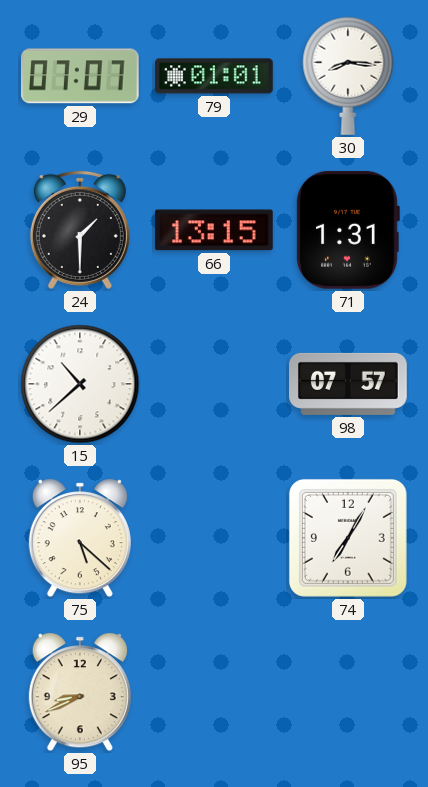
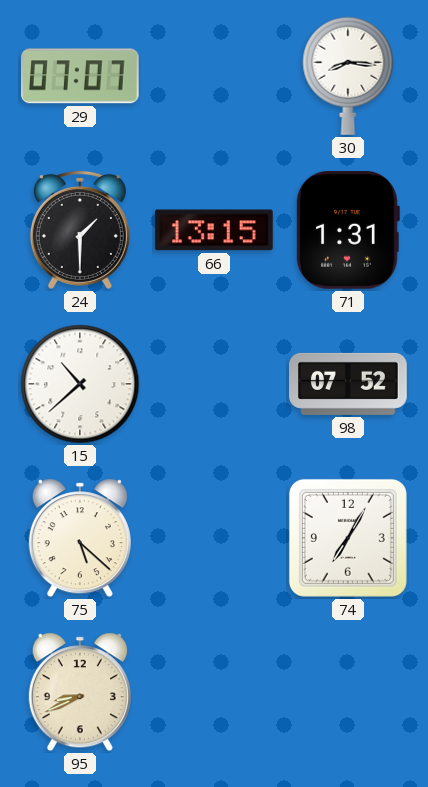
79: 01:01 -> none (215, 76)
98: 07:57 -> 07:52 (348, 384)
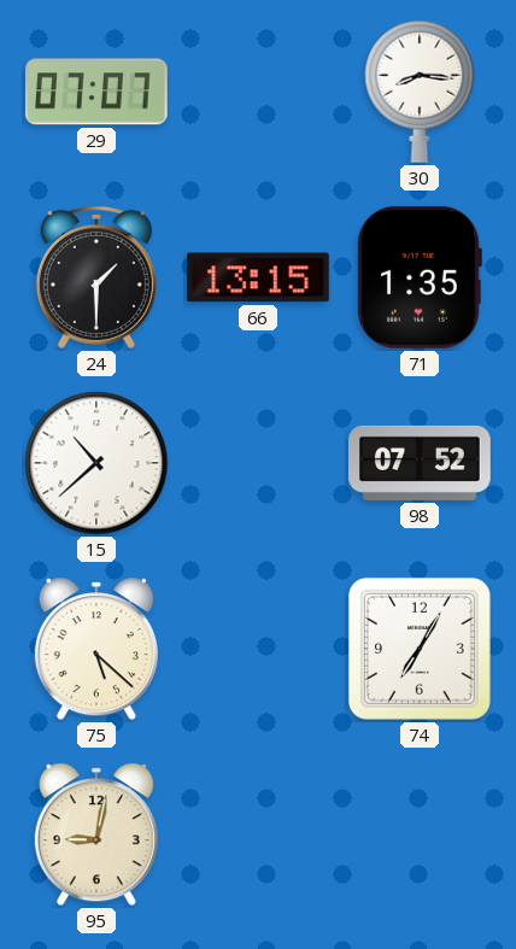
71: 1:31 -> 1:35 (420, 277)
95: 8:41 -> 9:02 (96, 834)
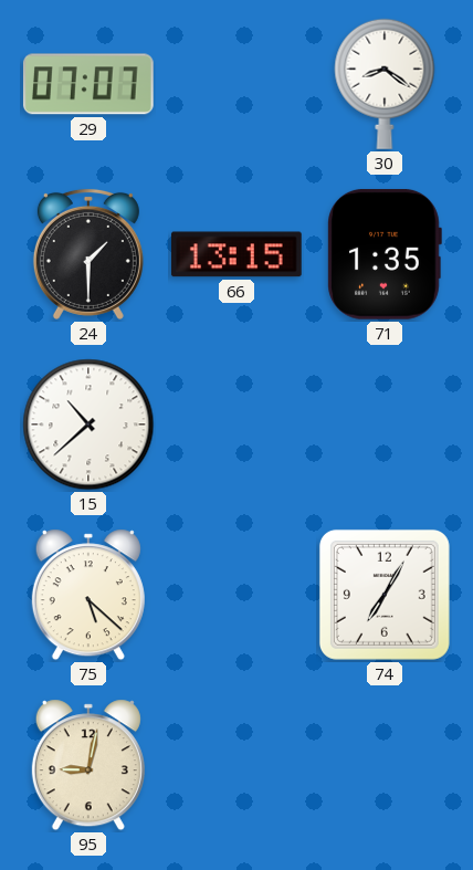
30: 8:16 -> 8:21 (385, 84)
98: 07:52 -> none (420, 463)
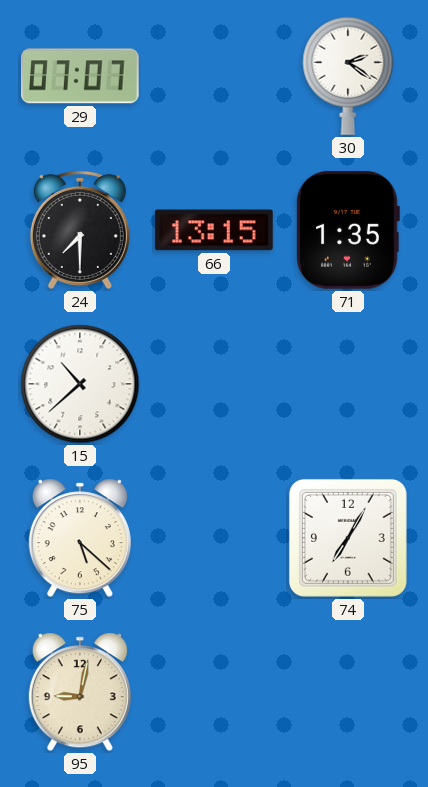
30: 8:21 -> 2:21 (348, 76)
24: 1:30 -> 7:30 (80, 230)
